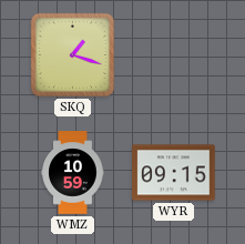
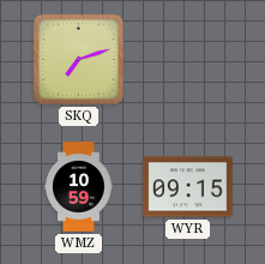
SKQ: 1:18 -> 7:12 (78, 59)
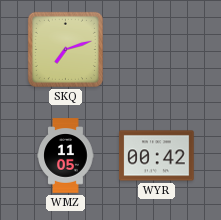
WMZ: 10:59 -> 11:05 (66, 156)
WYR: 09:15 -> 00:42 (157, 156)
